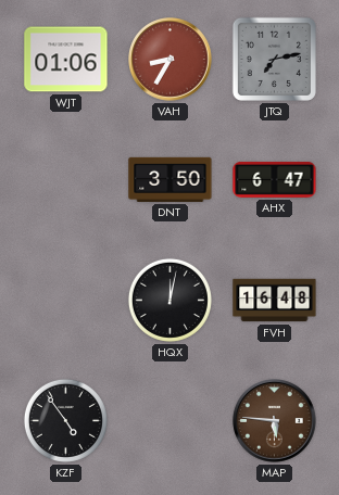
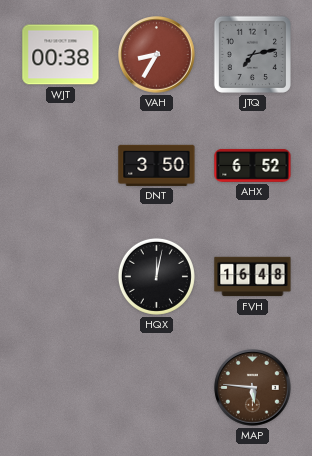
WJT: 01:06 -> 00:38 (61, 55)
AHX: 6:47 -> 6:52 (253, 165)
KZF: 4:54 -> none (65, 420)
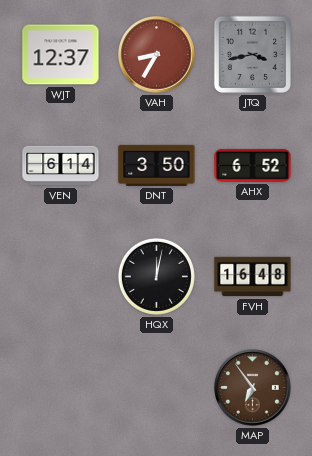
WJT: 00:38 -> 12:37 (61, 55)
JTQ: 7:13 -> 3:43 (252, 54)
VEN: none -> 6:14 (61, 166)
MAP: 5:46 -> 6:54 (253, 388)
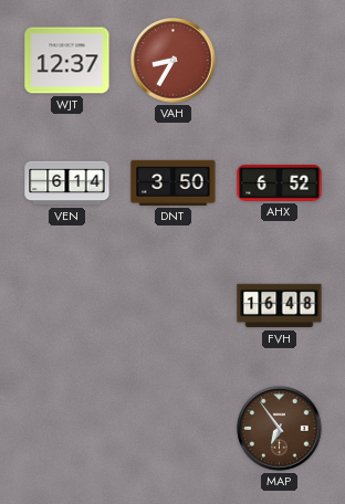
JTQ: 3:43 -> none (252, 54)
HQX: 12:02 -> none (156, 276)
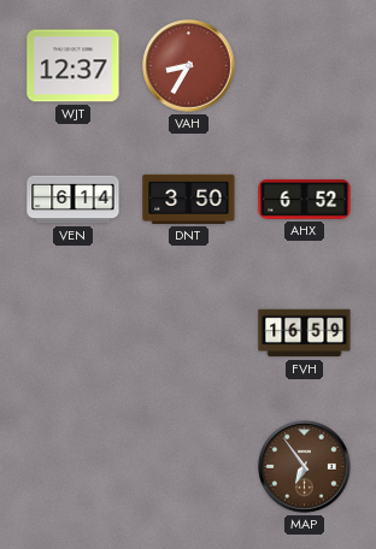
FVH: 16:48 -> 16:59 (305, 333)
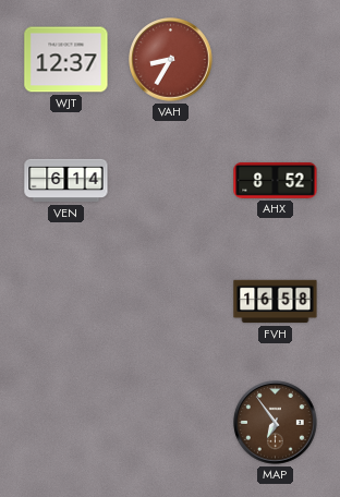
DNT: 3:50 -> none (189, 199)
AHX: 6:52 -> 8:52 (276, 180)
FVH: 16:59 -> 16:58 (276, 302)
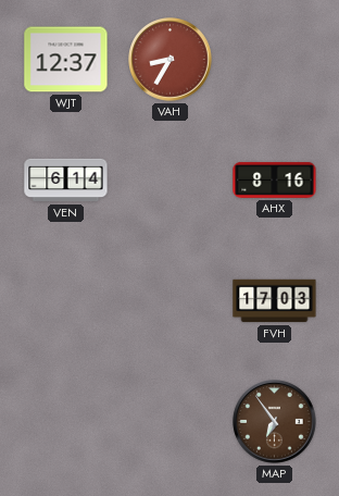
AHX: 8:52 -> 8:16 (275, 179)
FVH: 16:58 -> 17:03 (275, 301)
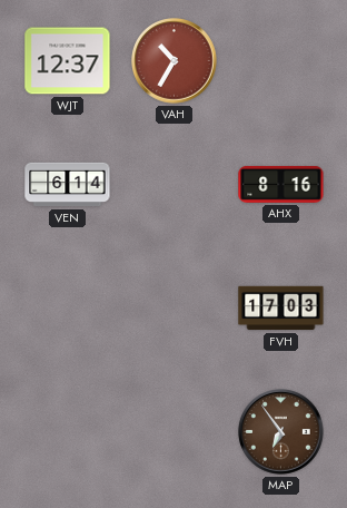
VAH: 8:35 -> 10:35 (175, 61)
